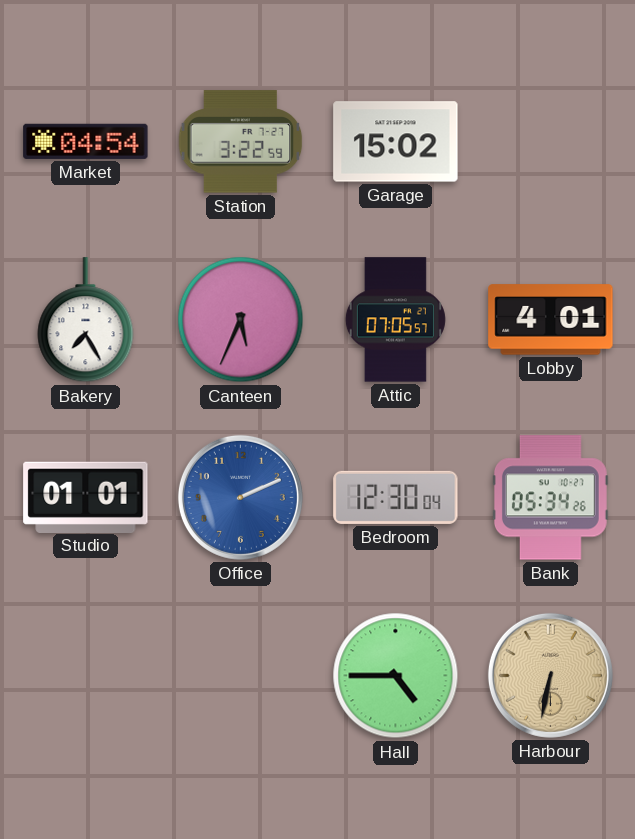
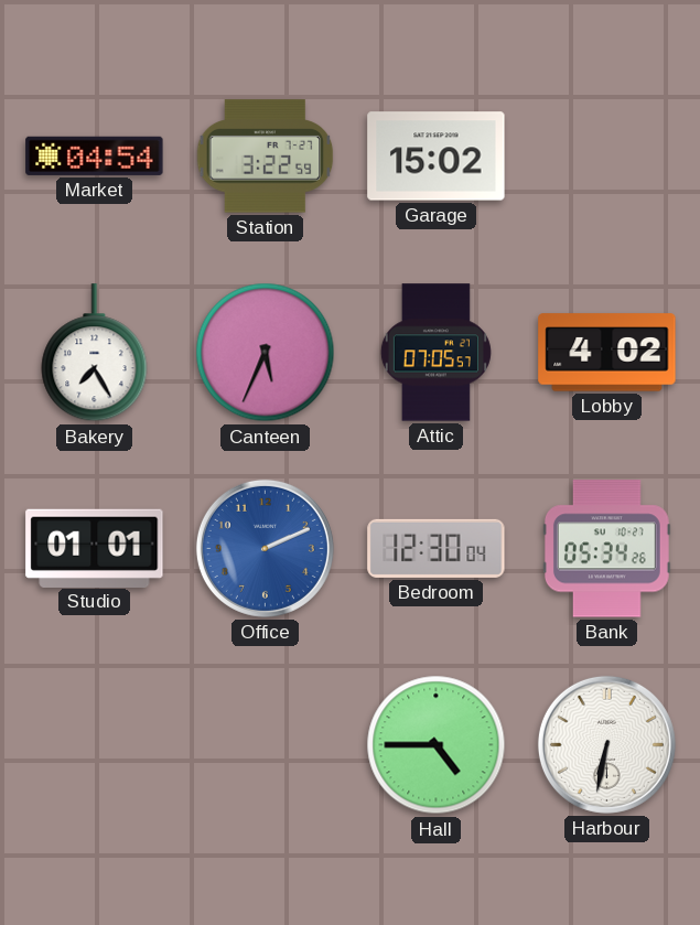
Lobby: 4:01 -> 4:02 (607, 353)
Harbour dial: champagne -> white (606, 744)
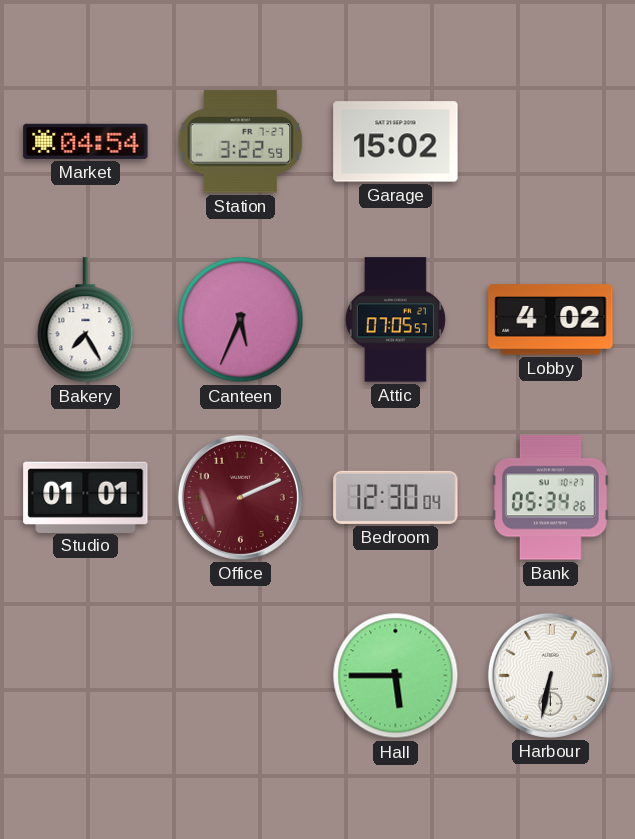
Office dial: blue -> burgundy (240, 497)
Hall: 4:45 -> 5:45 (396, 676)
